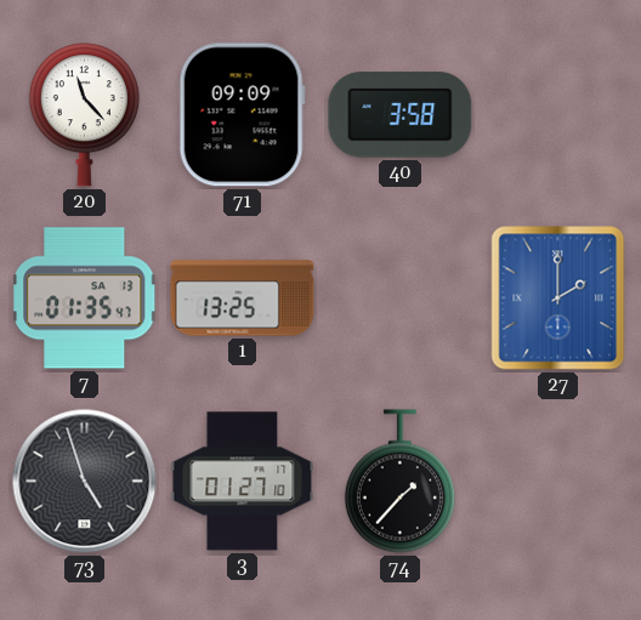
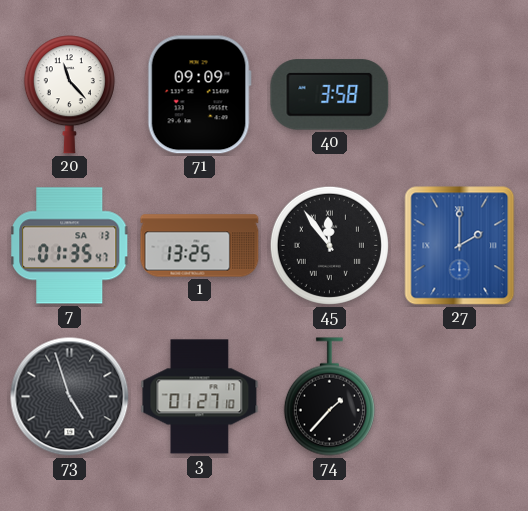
45: none -> 11:54 (329, 245)
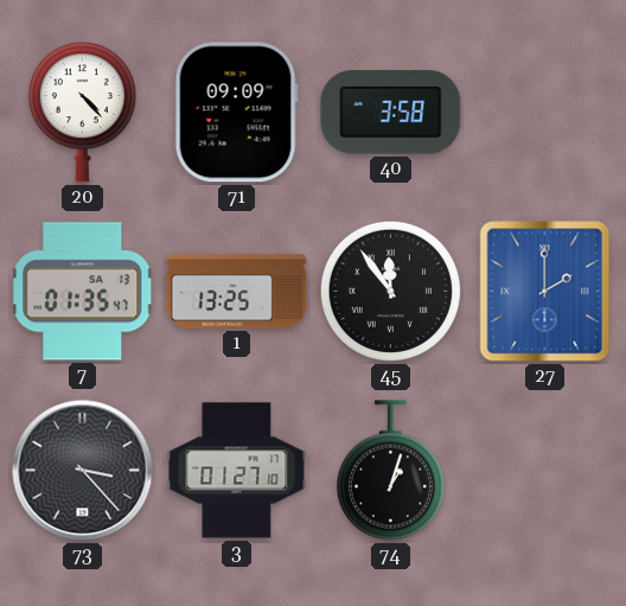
20: 11:23 -> 4:23 (82, 113)
73: 4:57 -> 3:23 (83, 471)
74: 1:37 -> 1:03 (390, 471)
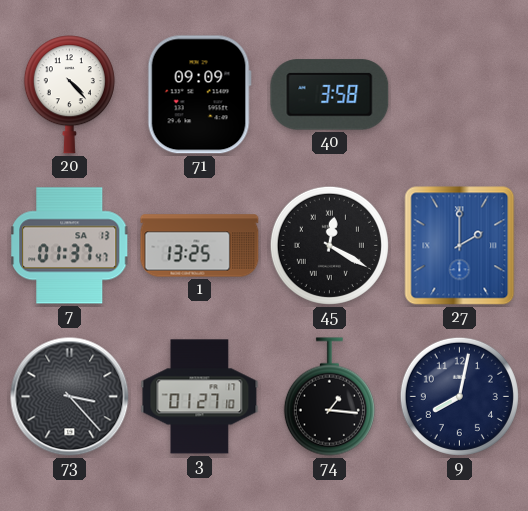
7: 01:35 -> 01:37 (70, 246)
45: 11:54 -> 12:20 (329, 245)
74: 1:03 -> 1:16 (329, 397)
9: none -> 8:02 (459, 396)
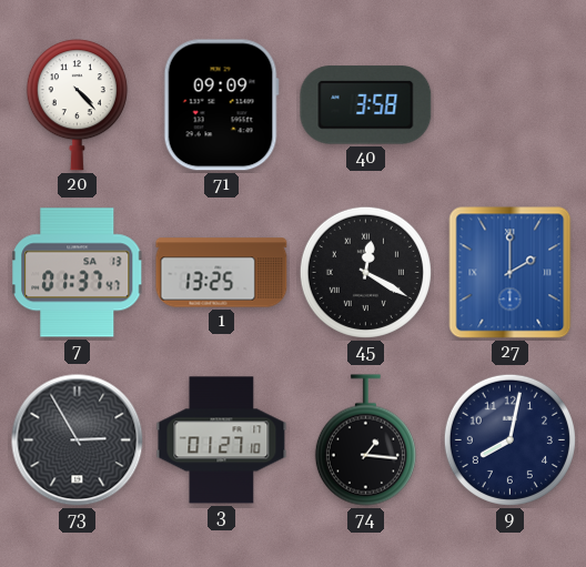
73: 3:23 -> 2:55 (78, 441)
